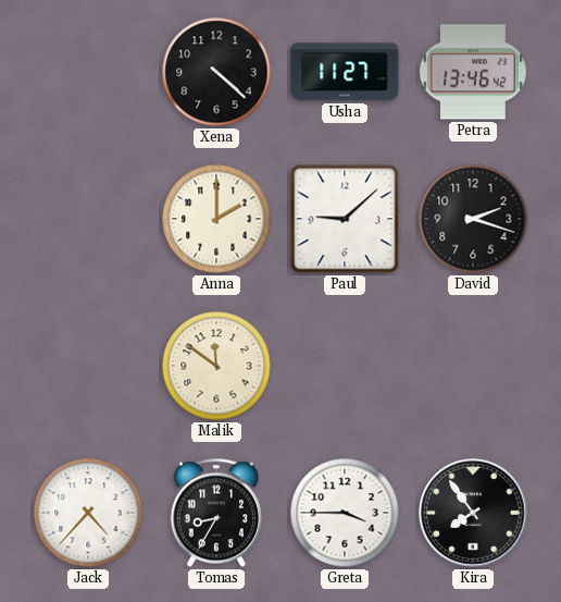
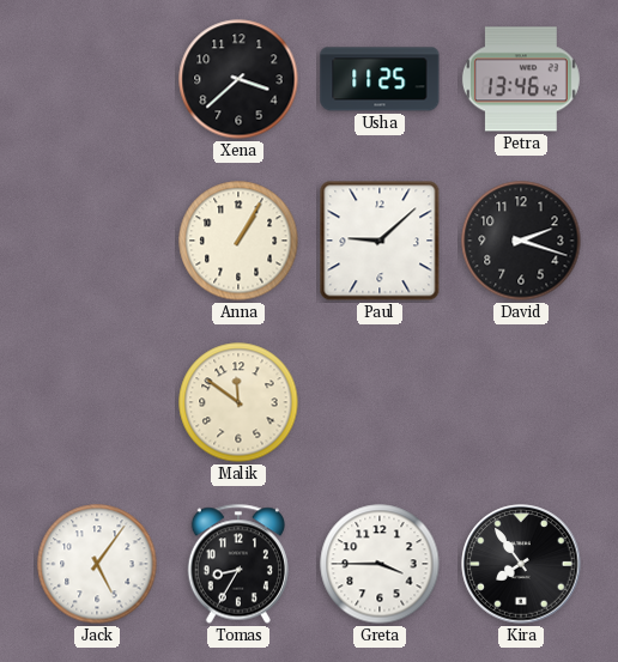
Xena: 4:22 -> 3:38 (238, 79)
Usha: 11:27 -> 11:25 (380, 79)
Anna: 2:00 -> 1:05 (238, 241)
Jack: 4:37 -> 5:06 (97, 564)
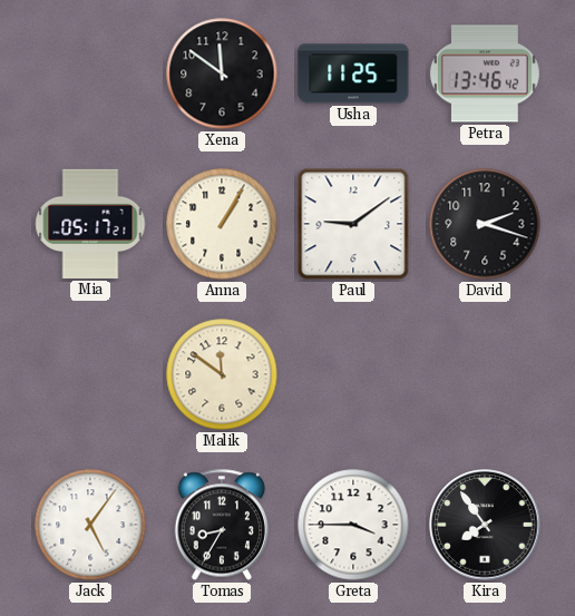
Xena: 3:38 -> 11:51 (222, 74)
Mia: none -> 05:17 (90, 224)
Paul: 9:08 -> 9:09 (353, 224)
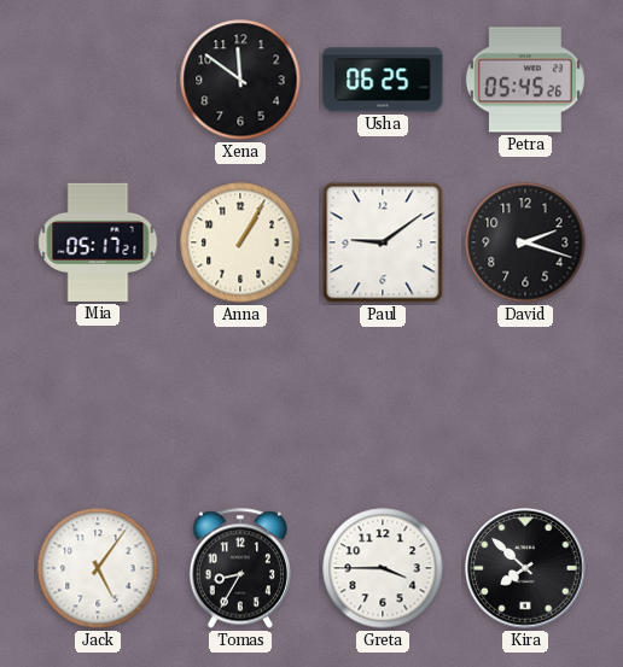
Usha: 11:25 -> 06:25 (383, 80)
Petra: 13:46 -> 05:45 (525, 80)
Malik: 11:51 -> none (222, 374)
Kira: 7:54 -> 7:52 (525, 568)
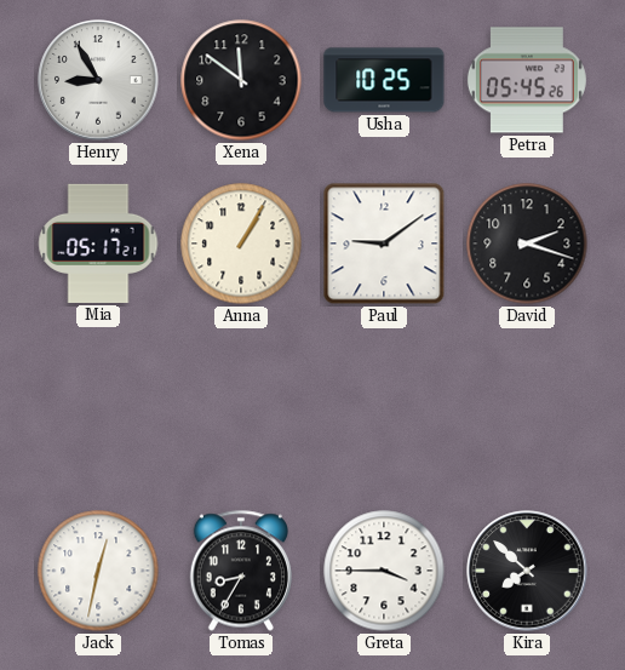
Henry: none -> 8:55 (98, 80)
Usha: 06:25 -> 10:25 (384, 80)
Jack: 5:06 -> 12:32 (98, 571)
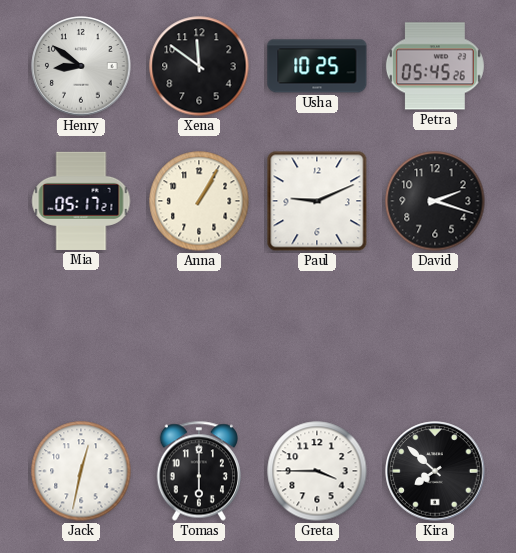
Henry: 8:55 -> 8:51 (81, 66)
Paul: 9:09 -> 9:11 (317, 201)
Tomas: 8:35 -> 6:00 (198, 471)
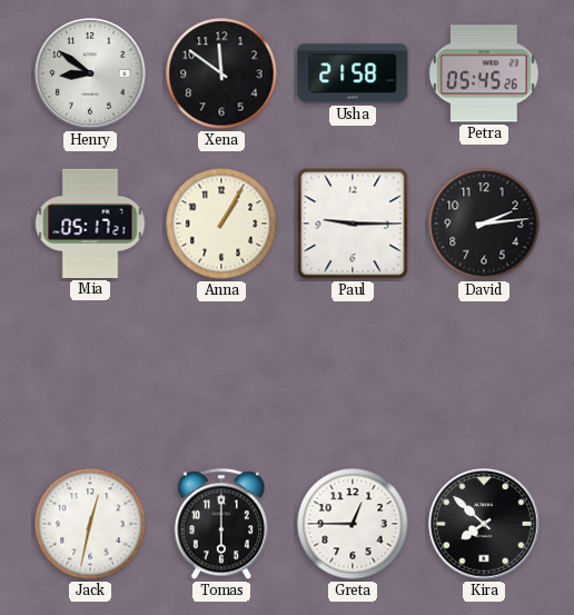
Usha: 10:25 -> 21:58 (353, 73)
Paul: 9:11 -> 9:15 (353, 224)
David: 2:18 -> 2:14 (484, 224)
Greta: 3:45 -> 12:45 (353, 524)
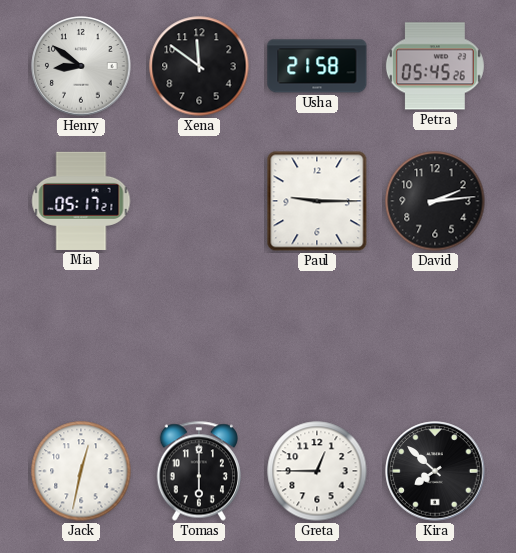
Anna: 1:05 -> none (221, 224)
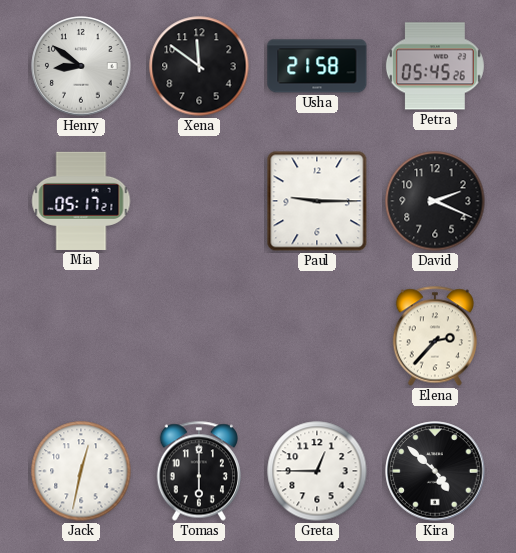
David: 2:14 -> 2:19 (435, 201)
Elena: none -> 2:37 (434, 336)
Kira: 7:52 -> 4:52 (435, 471)
